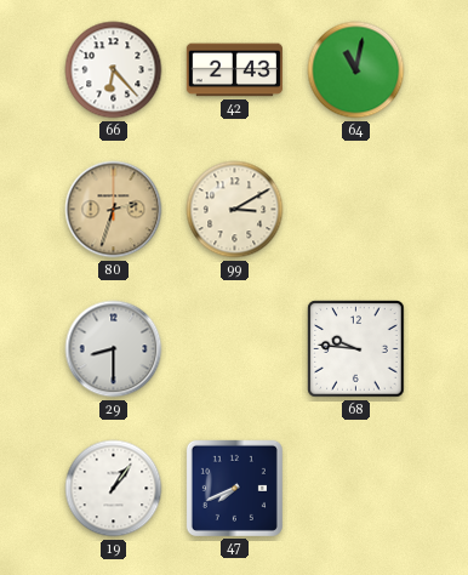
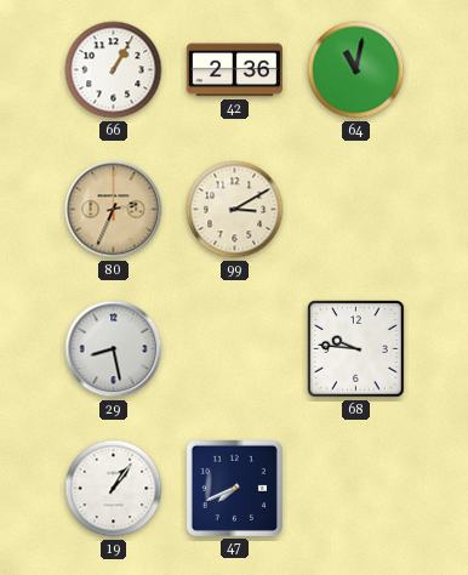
66: 6:23 -> 1:05 (114, 70)
42: 2:43 -> 2:36 (234, 70)
80: 2:33 -> 2:34 (114, 210)
29: 8:30 -> 8:28 (114, 349)
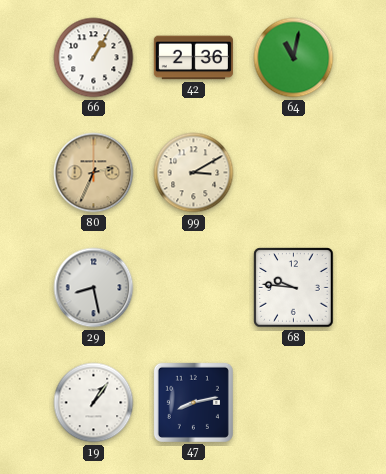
47: 7:41 -> 8:13 (193, 402)
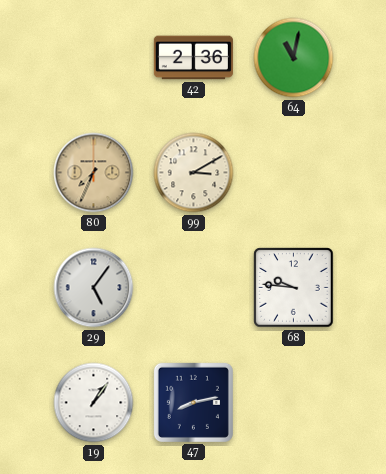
66: 1:05 -> none (94, 58)
80: 2:34 -> 7:34 (94, 173)
29: 8:28 -> 5:06 (94, 288)
